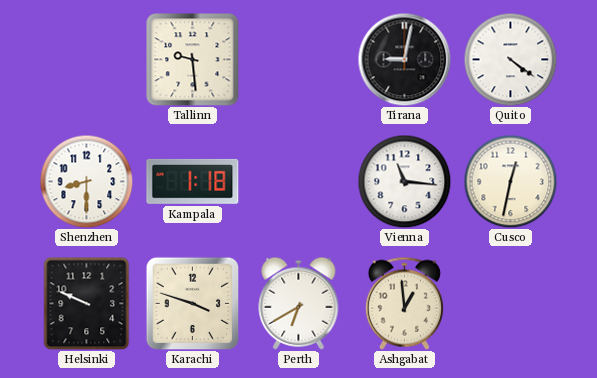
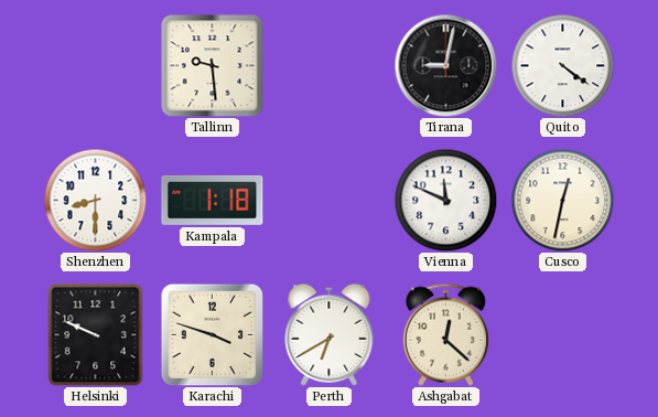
Vienna: 11:16 -> 11:49 (445, 200)
Ashgabat: 12:59 -> 12:22 (445, 334)
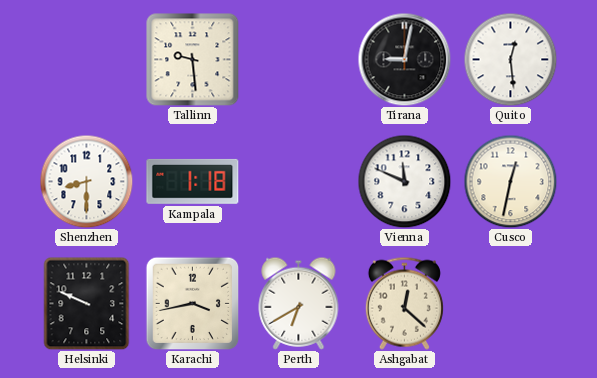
Quito: 4:21 -> 12:29 (510, 59)
Karachi: 3:48 -> 3:43 (192, 303)
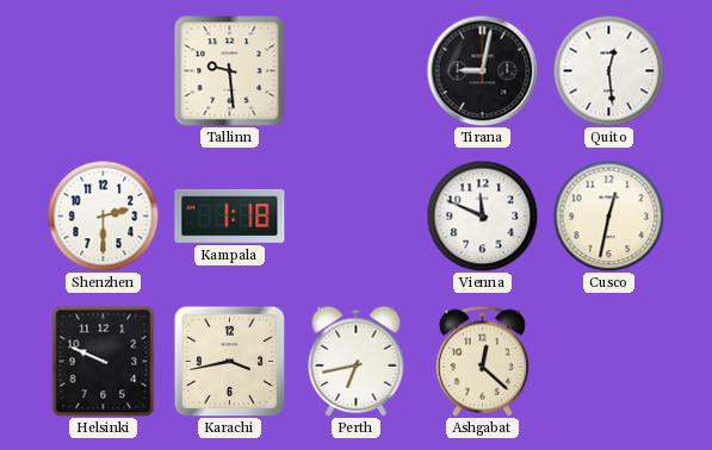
Shenzhen: 8:30 -> 2:30 (103, 215)
Perth: 6:40 -> 6:43 (357, 361)
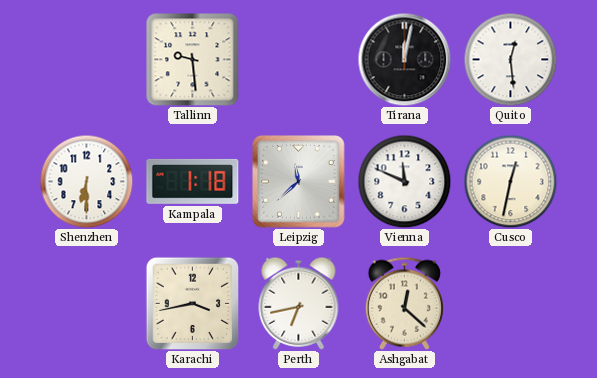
Tirana: 9:02 -> 12:02 (404, 59)
Shenzhen: 2:30 -> 6:30 (86, 181)
Leipzig: none -> 11:38 (299, 182)
Helsinki: 9:49 -> none (104, 361)
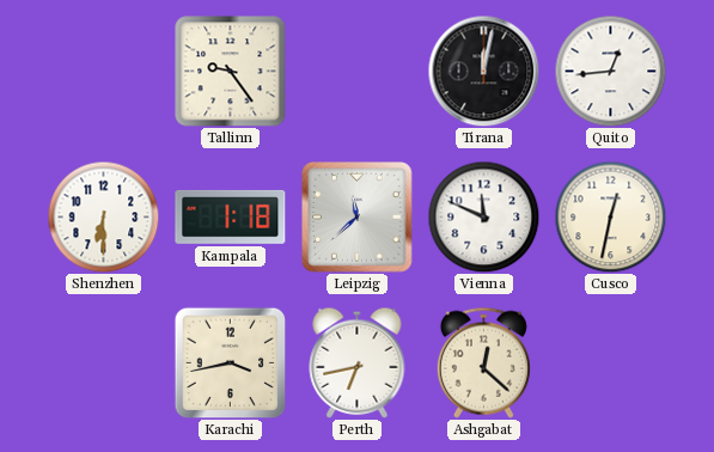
Tallinn: 9:29 -> 9:24 (231, 72)
Quito: 12:29 -> 12:44 (610, 71)
